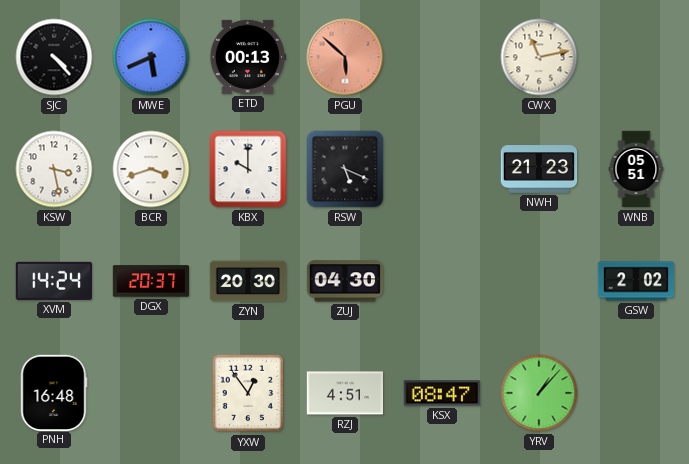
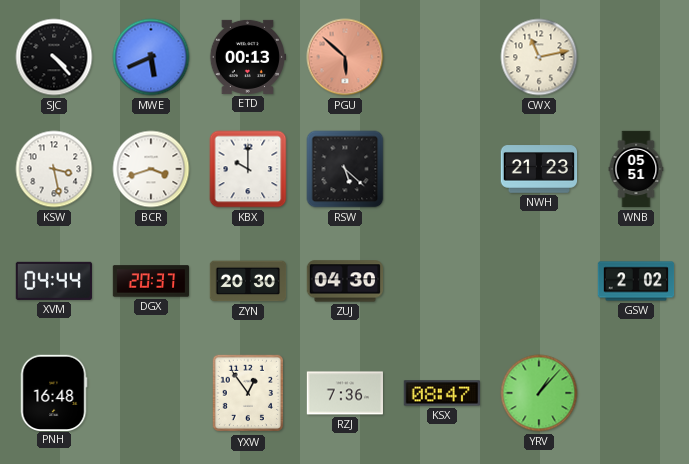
RSW: 5:19 -> 5:22 (345, 169)
XVM: 14:24 -> 04:44 (53, 281)
RZJ: 4:51 -> 7:36 (345, 393)
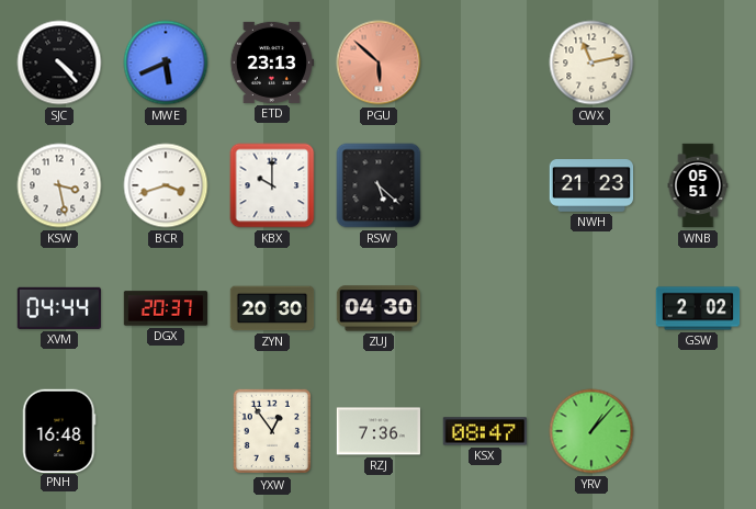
ETD: 00:13 -> 23:13 (271, 63)
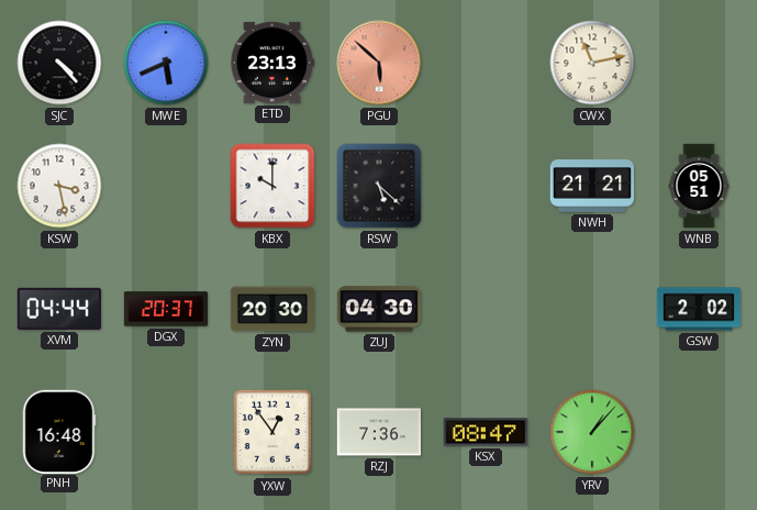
BCR: 3:42 -> none (166, 185)
NWH: 21:23 -> 21:21 (592, 186)
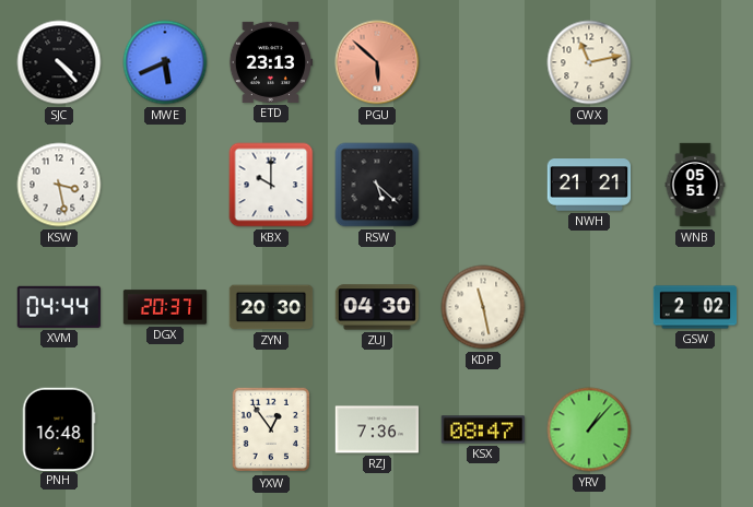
KDP: none -> 11:28 (483, 307)
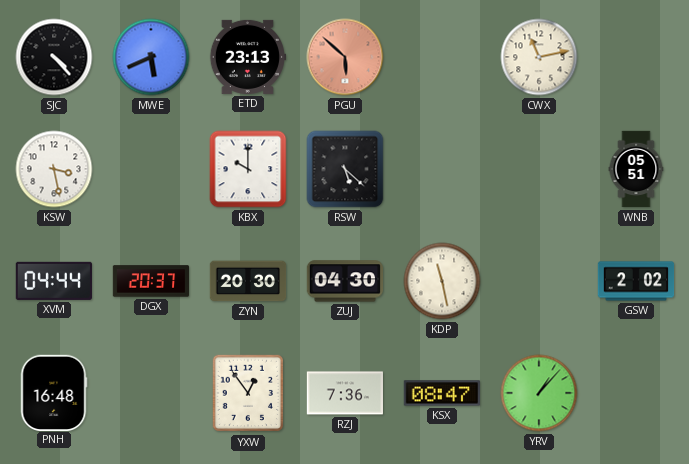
NWH: 21:21 -> none (589, 185)
